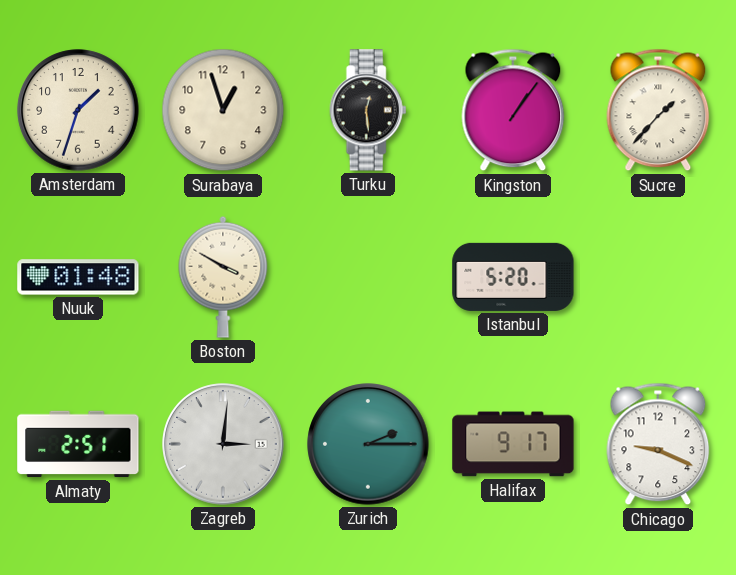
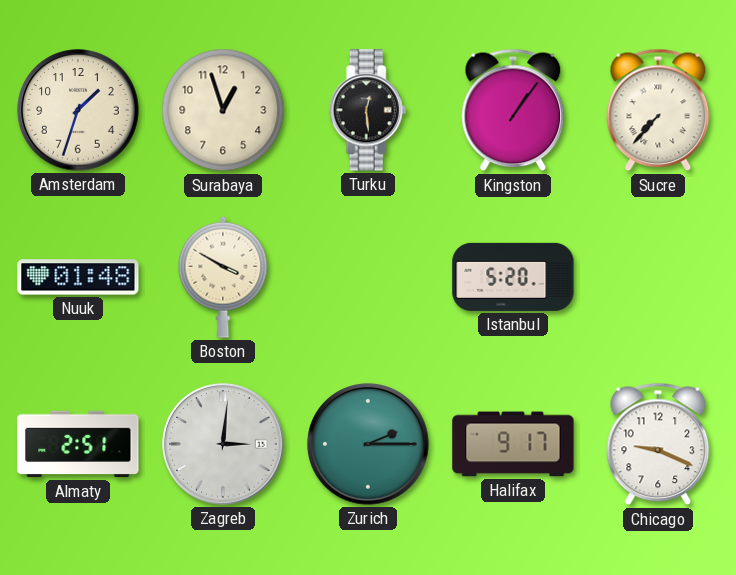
Sucre: 1:37 -> 7:37 (658, 110)
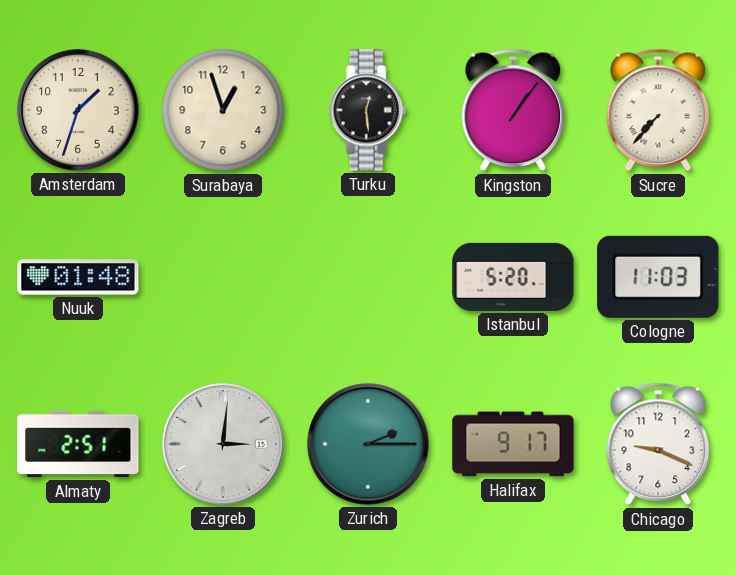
Boston: 3:50 -> none (223, 277)
Cologne: none -> 11:03 (658, 277)
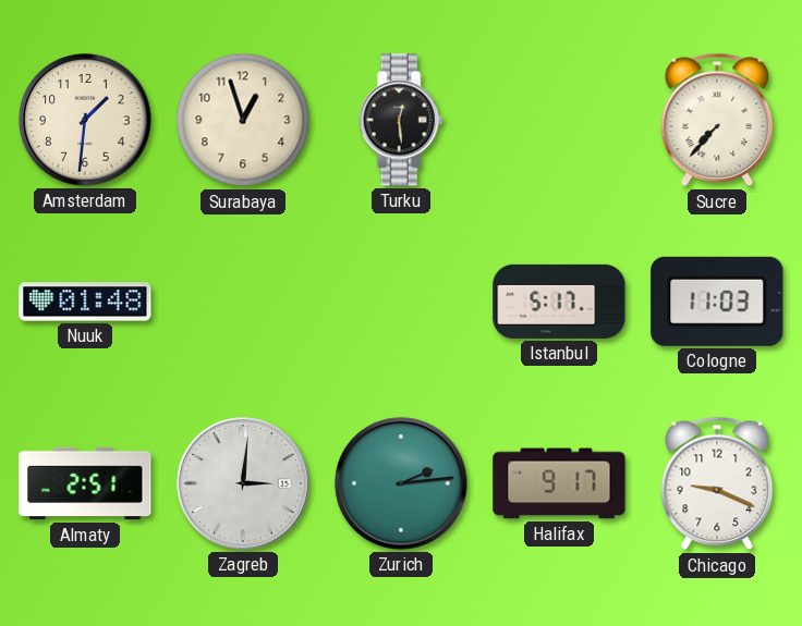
Amsterdam: 1:33 -> 1:31 (85, 120)
Kingston: 1:06 -> none (513, 110)
Istanbul: 5:20 -> 5:17 (559, 302)
Zurich: 2:15 -> 2:14 (401, 483)
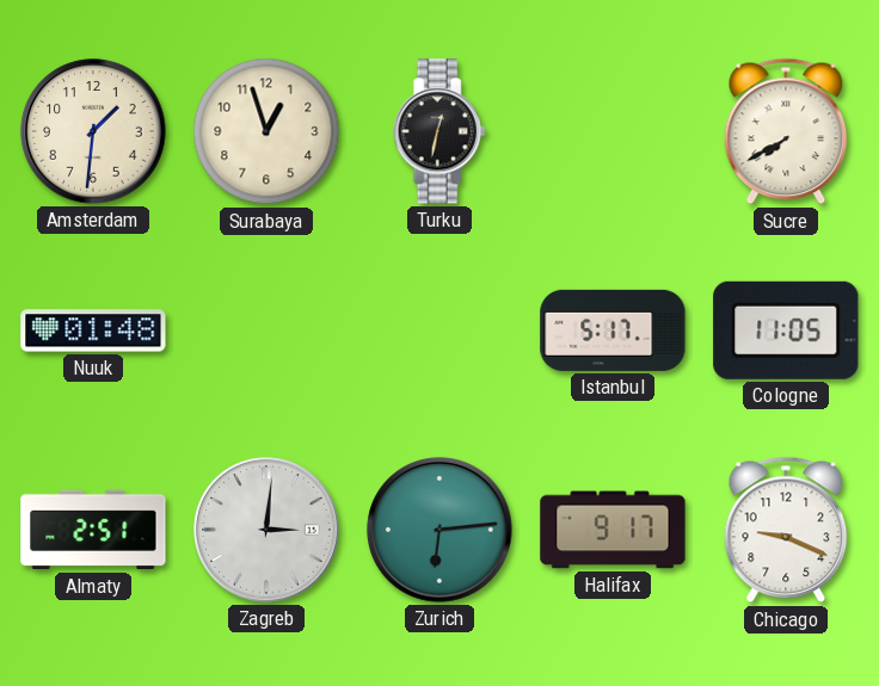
Turku: 12:29 -> 12:32 (439, 131)
Sucre: 7:37 -> 7:40 (786, 131)
Cologne: 11:03 -> 11:05 (786, 330)
Zurich: 2:14 -> 6:14 (439, 530)
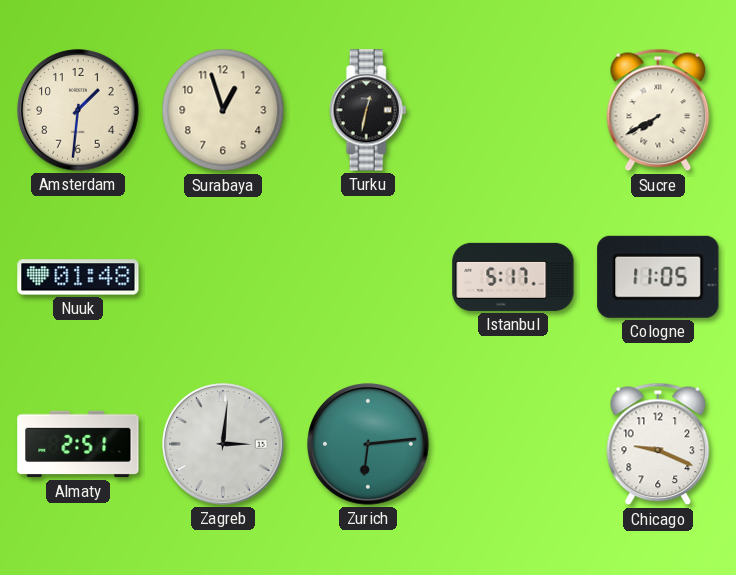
Halifax: 9:17 -> none (613, 530)
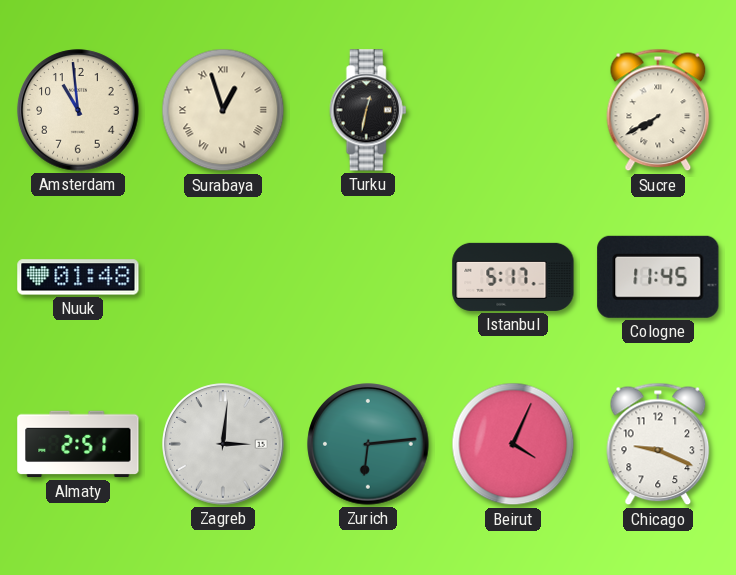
Amsterdam: 1:31 -> 10:59 (78, 110)
Surabaya numerals: Arabic -> Roman (223, 110)
Cologne: 11:05 -> 11:45 (658, 277)
Beirut: none -> 4:04 (513, 444)
